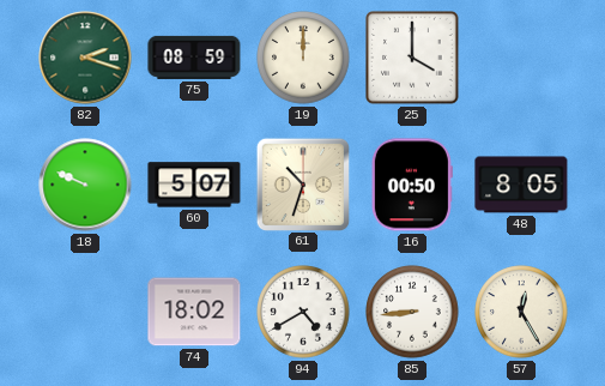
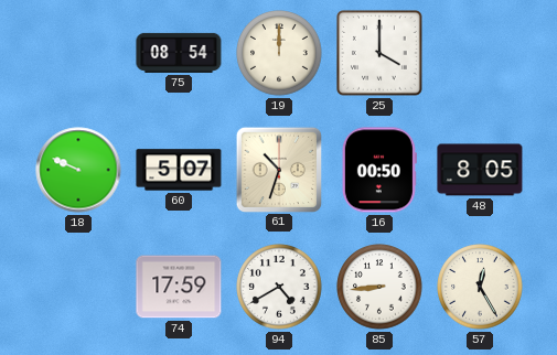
82: 2:18 -> none (85, 58)
75: 08:59 -> 08:54 (179, 53)
74: 18:02 -> 17:59 (179, 287)
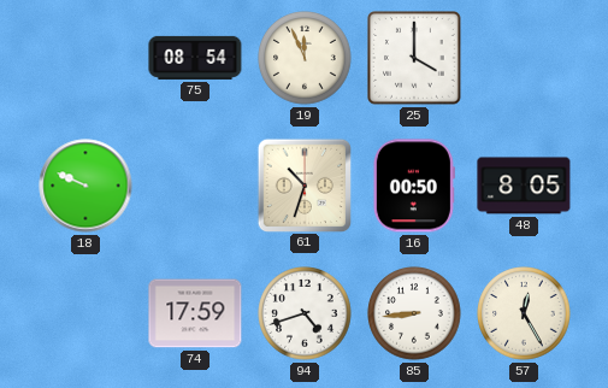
19: 12:00 -> 11:56 (305, 58)
60: 5:07 -> none (179, 170)
94: 4:40 -> 4:42 (305, 313)
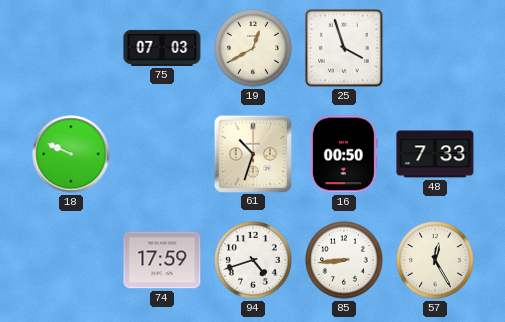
75: 08:54 -> 07:03 (162, 48)
19: 11:56 -> 12:40 (253, 48)
25: 4:00 -> 3:57 (345, 49)
48: 8:05 -> 7:33 (435, 154)
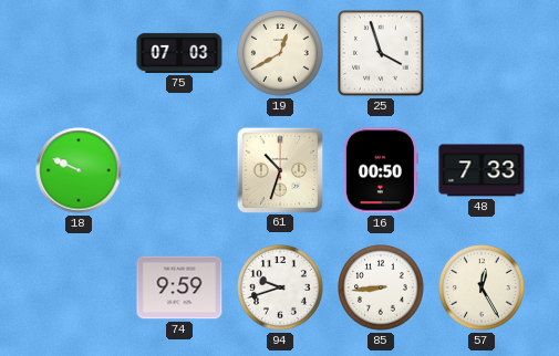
74: 17:59 -> 9:59 (179, 287)
94: 4:42 -> 9:42 (280, 287)
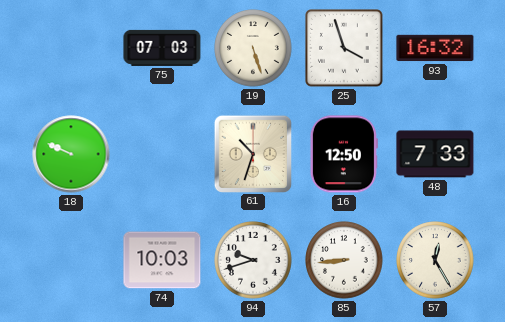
19: 12:40 -> 5:27 (253, 48)
93: none -> 16:32 (435, 48)
16: 00:50 -> 12:50 (344, 154)
74: 9:59 -> 10:03 (162, 260)
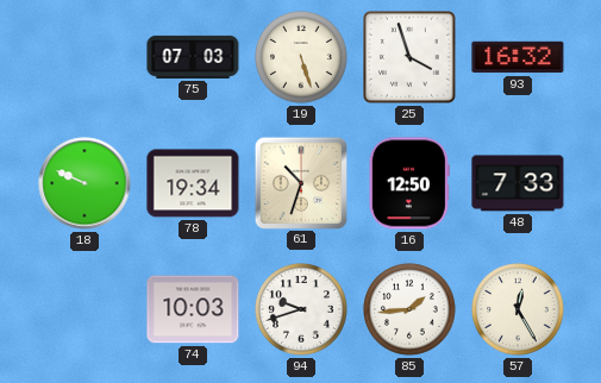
78: none -> 19:34 (193, 183)
85: 8:44 -> 1:44 (409, 309)
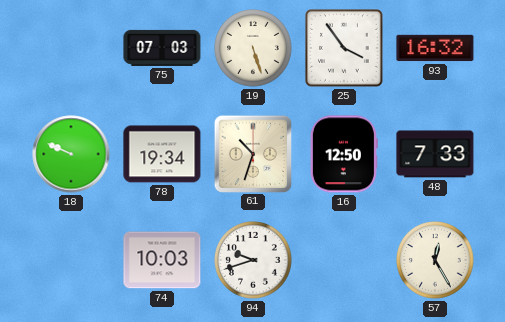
25: 3:57 -> 3:54 (345, 49)
85: 1:44 -> none (409, 309)
